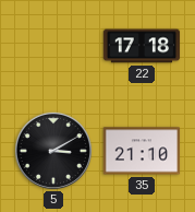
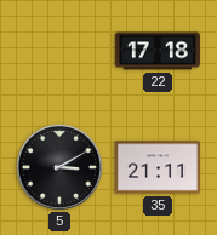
35: 21:10 -> 21:11 (156, 167)
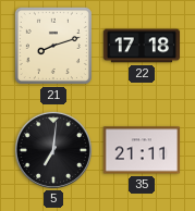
21: none -> 8:12 (53, 46)
5: 3:10 -> 7:01 (52, 149)
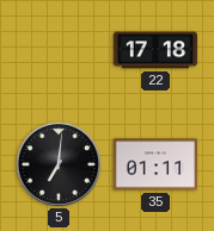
21: 8:12 -> none (53, 46)
35: 21:11 -> 01:11 (154, 164)
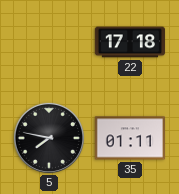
5: 7:01 -> 7:47 (48, 137)
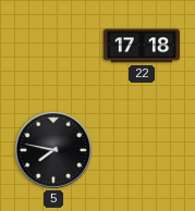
35: 01:11 -> none (129, 138)
